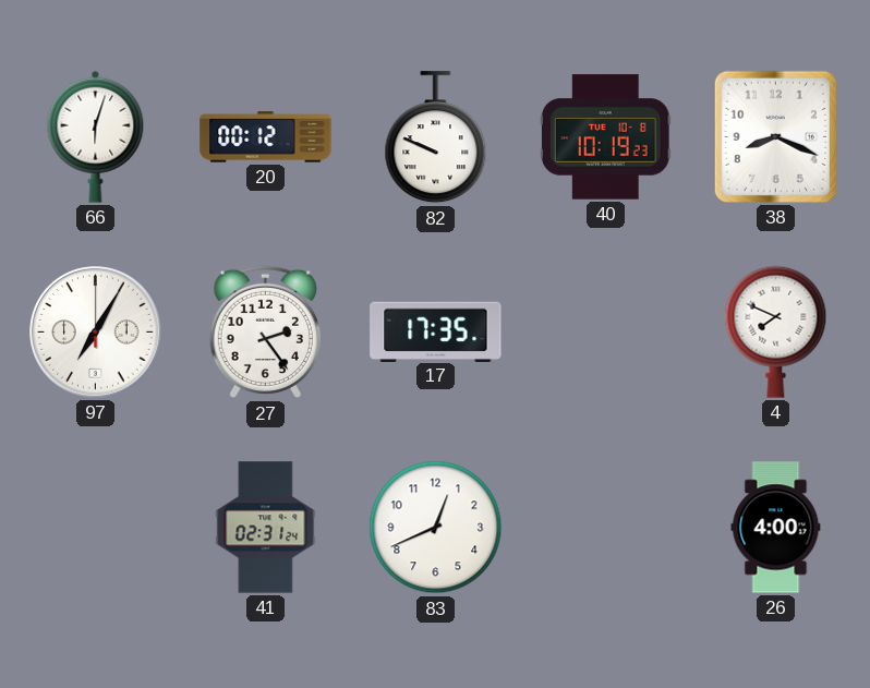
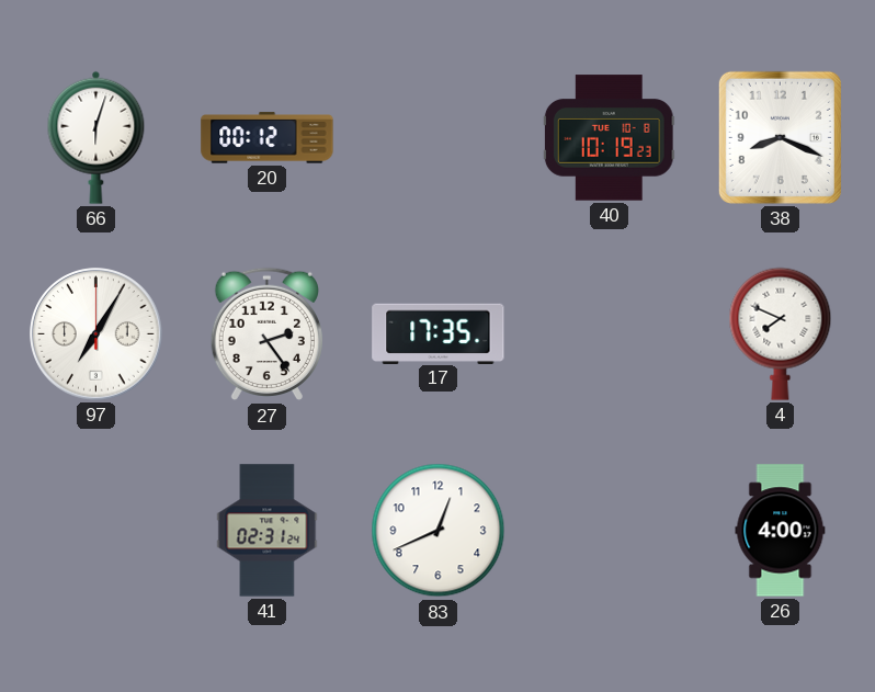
82: 9:49 -> none (436, 137)
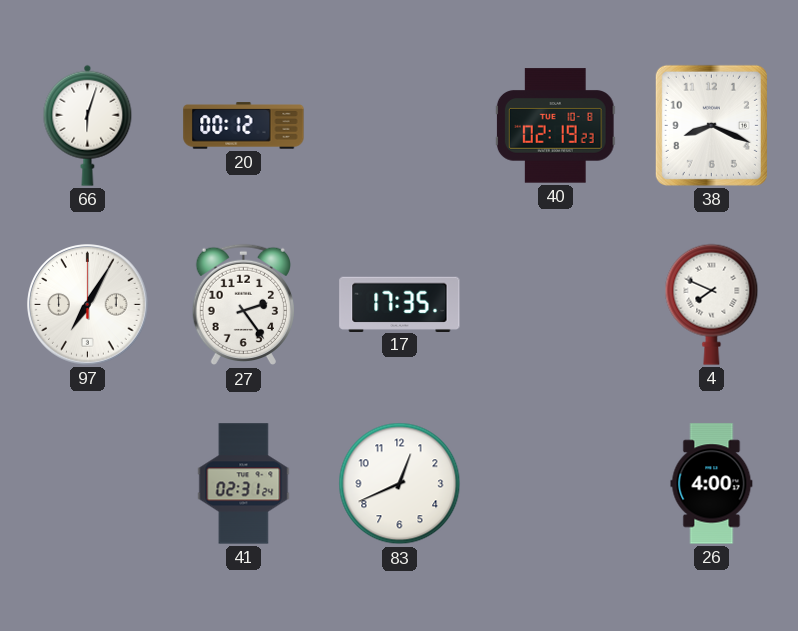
40: 10:19 -> 02:19 (555, 126)
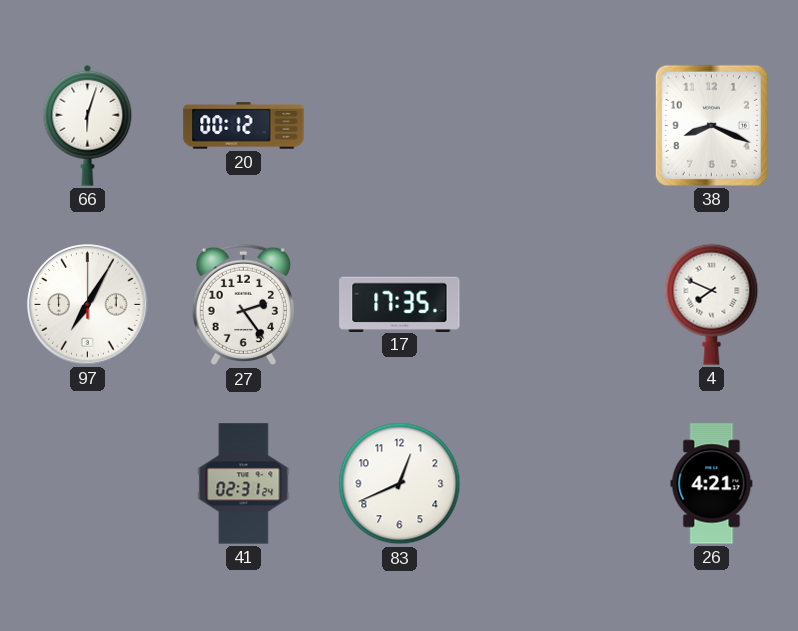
40: 02:19 -> none (555, 126)
26: 4:00 -> 4:21 (712, 484)
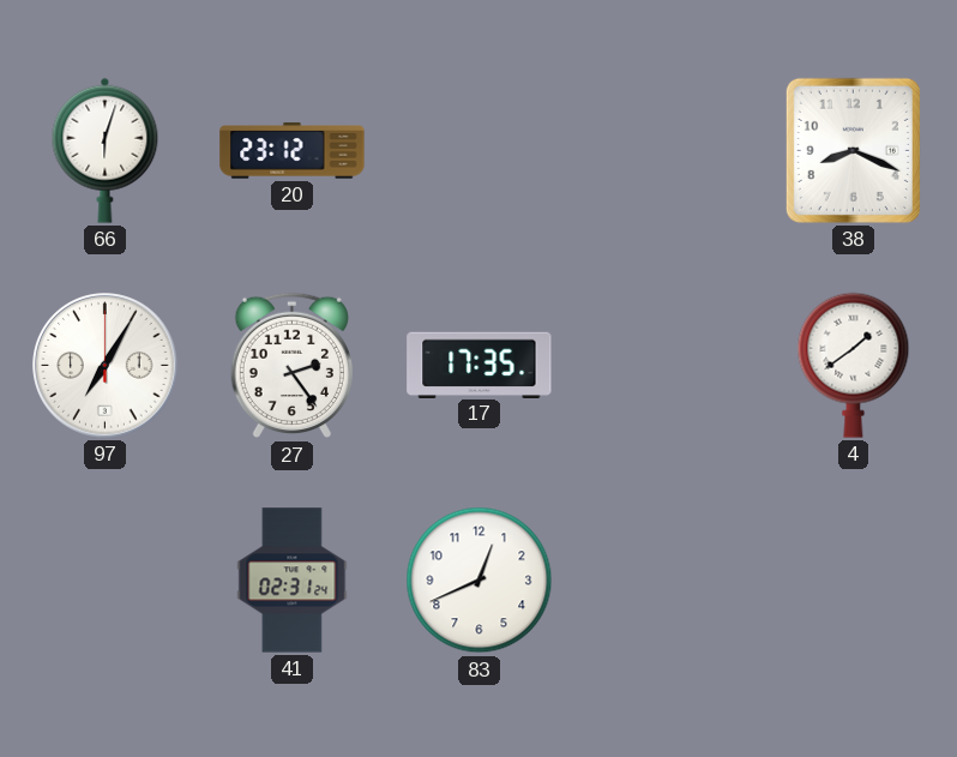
20: 00:12 -> 23:12 (293, 151)
4: 7:49 -> 1:39 (854, 365)
26: 4:21 -> none (712, 484)
